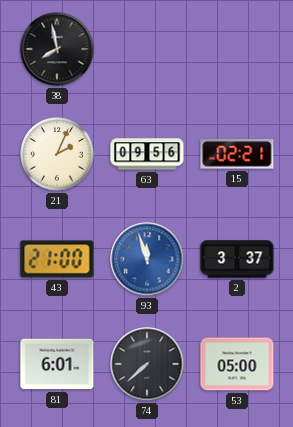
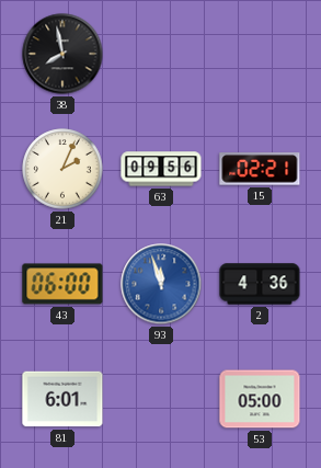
43: 21:00 -> 06:00 (62, 284)
2: 3:37 -> 4:36 (260, 284)
74: 7:38 -> none (147, 364)
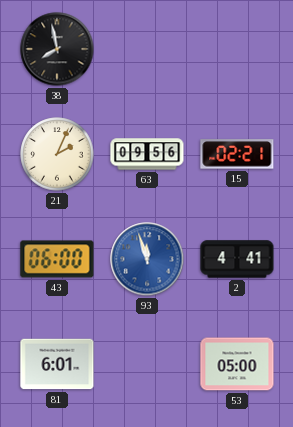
2: 4:36 -> 4:41 (237, 259)
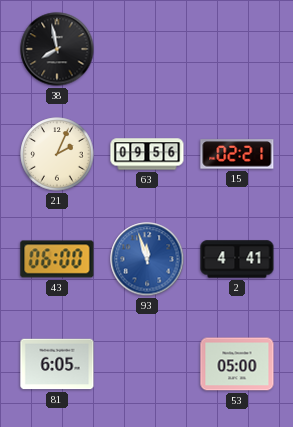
81: 6:01 -> 6:05 (57, 364)
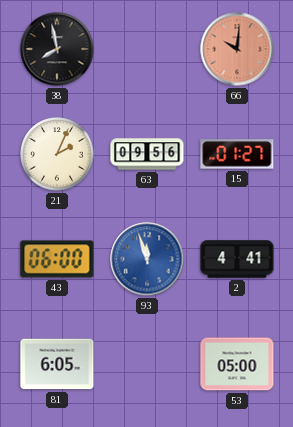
66: none -> 10:01 (237, 49)
15: 02:21 -> 01:27 (237, 154)
